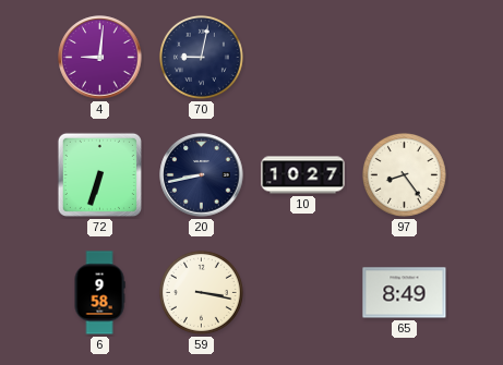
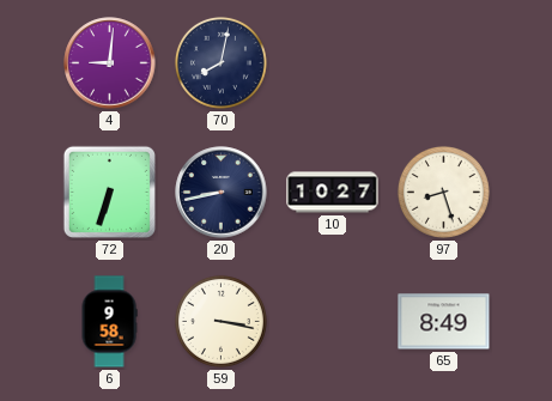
70: 9:02 -> 8:02 (220, 62)
97: 8:24 -> 8:27 (443, 192)
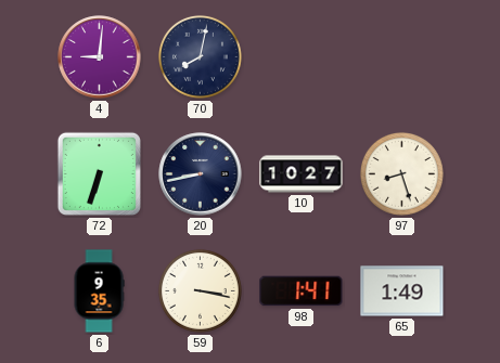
6: 9:58 -> 9:35 (99, 291)
98: none -> 1:41 (302, 291)
65: 8:49 -> 1:49 (402, 291)
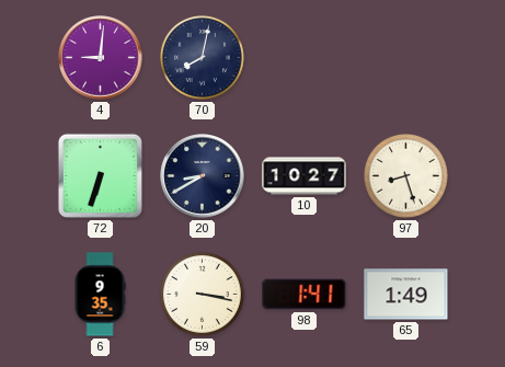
20: 8:43 -> 8:40 (203, 176)
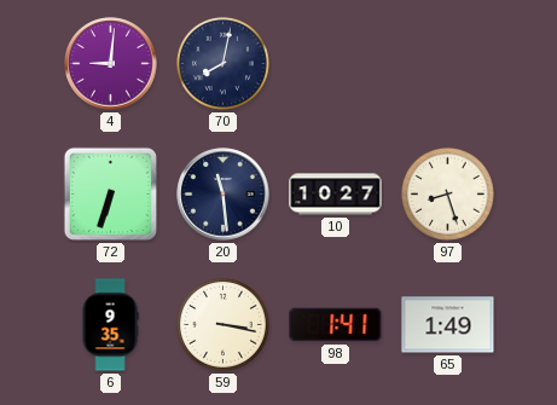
20: 8:40 -> 11:29 (224, 195)
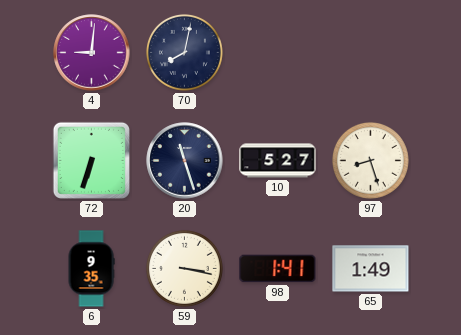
20: 11:29 -> 11:27 (185, 161)
10: 10:27 -> 5:27 (278, 161)
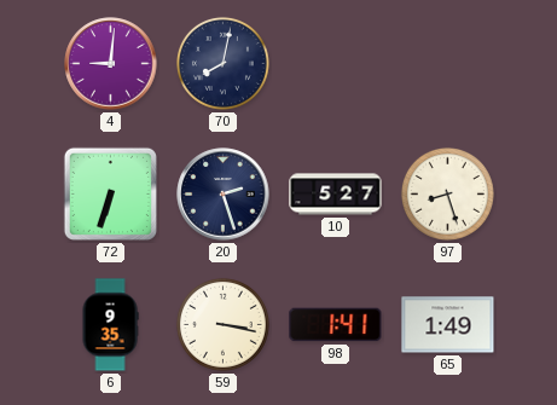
20: 11:27 -> 2:27 (224, 195)
